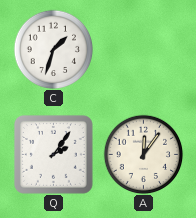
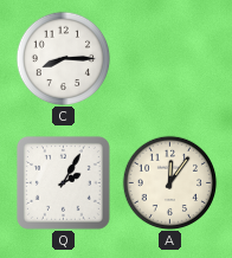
C: 1:33 -> 8:15 (63, 58)
Q: 2:06 -> 2:05 (63, 182)
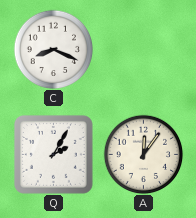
C: 8:15 -> 8:19 (53, 49)
